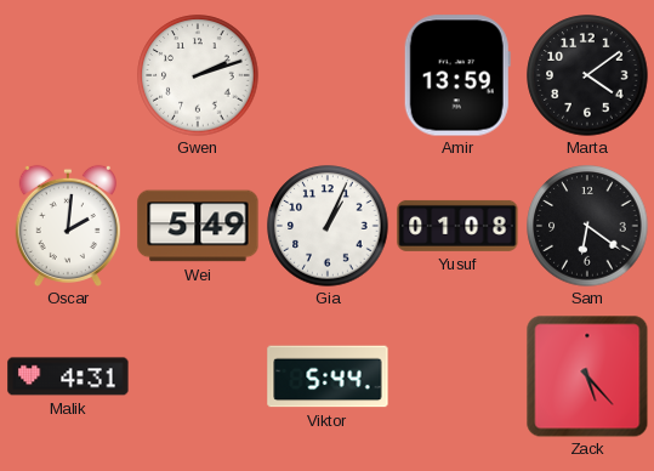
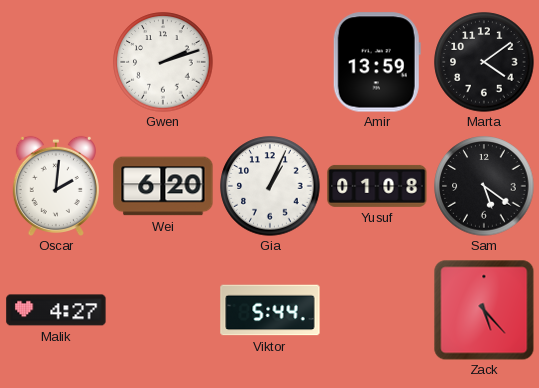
Wei: 5:49 -> 6:20 (163, 186)
Sam: 6:21 -> 5:21 (484, 186)
Malik: 4:31 -> 4:27 (56, 310)
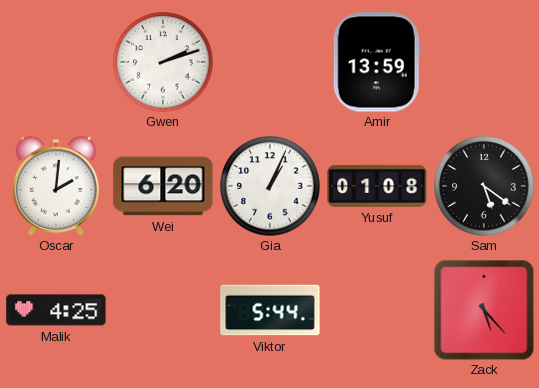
Marta: 4:09 -> none (484, 62)
Malik: 4:27 -> 4:25 (56, 310)
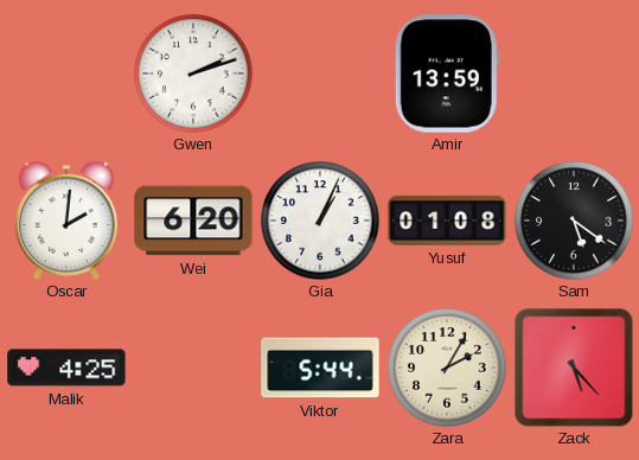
Zara: none -> 2:05 (447, 368)
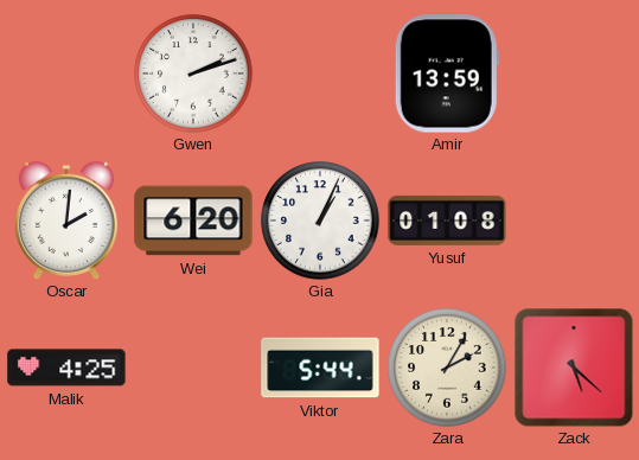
Sam: 5:21 -> none (574, 221)
Zack: 5:23 -> 5:22 (574, 368)
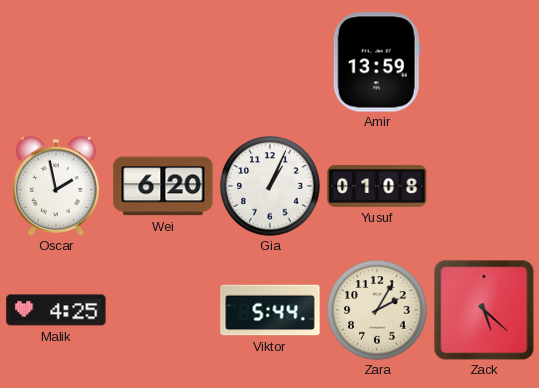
Gwen: 2:12 -> none (193, 74)
Oscar: 2:01 -> 1:58 (56, 185)
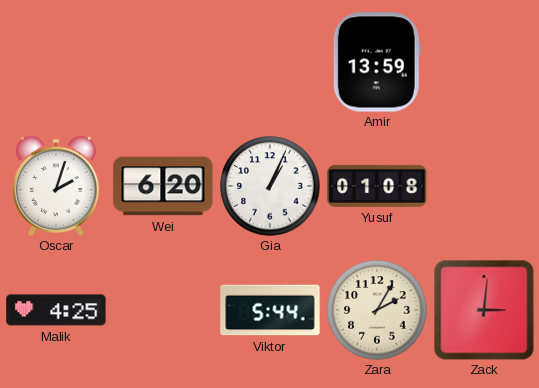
Oscar: 1:58 -> 2:03 (56, 185)
Zack: 5:22 -> 3:01 (484, 310)
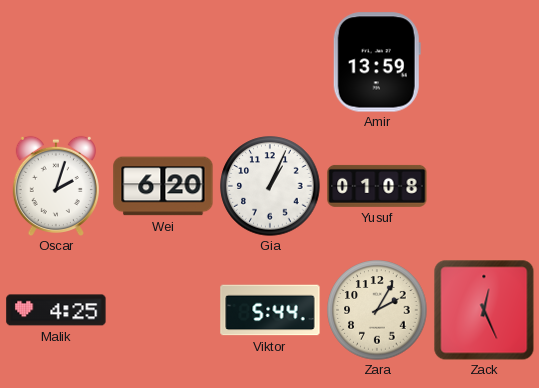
Zack: 3:01 -> 12:26 (484, 310)
